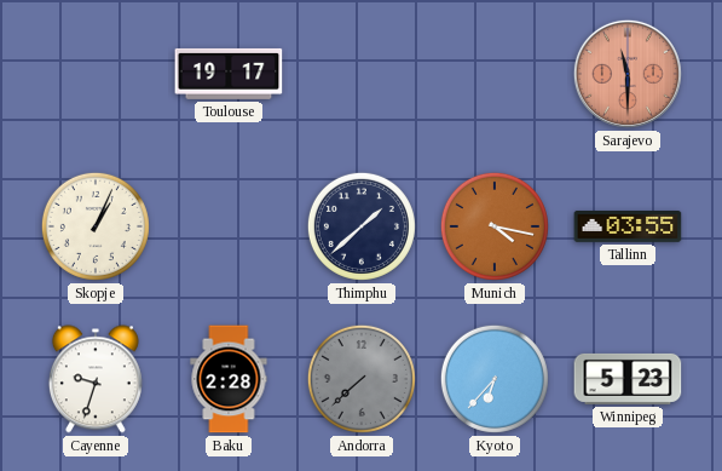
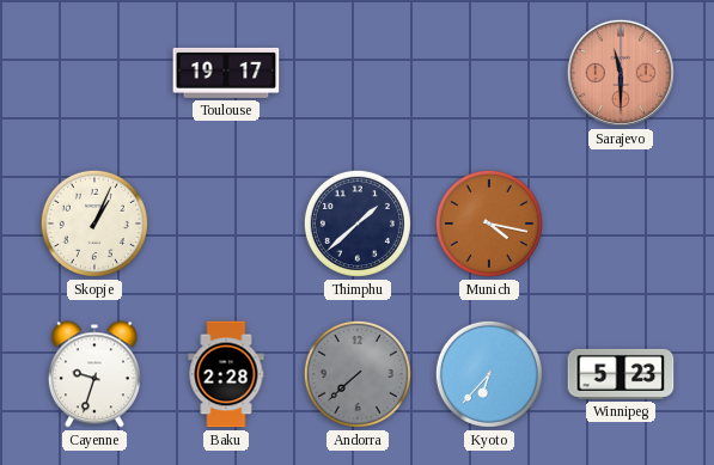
Tallinn: 03:55 -> none (628, 226)
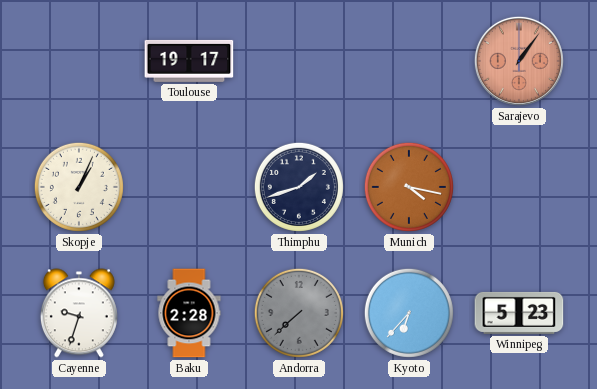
Sarajevo: 11:30 -> 1:06 (519, 61)
Thimphu: 1:38 -> 1:42 (299, 187)
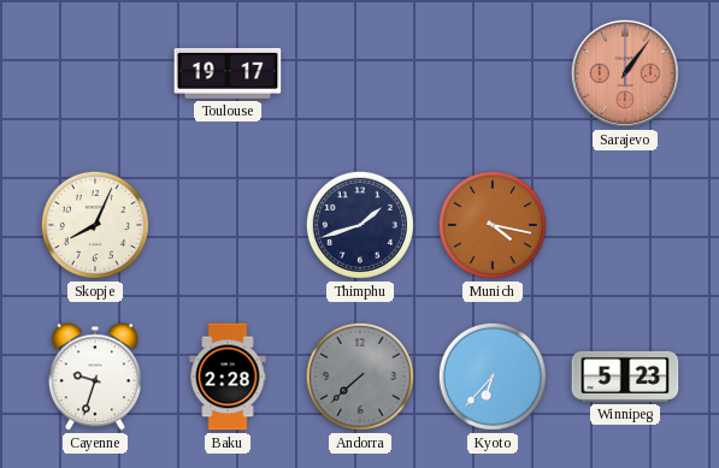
Skopje: 1:04 -> 8:04 (95, 225)
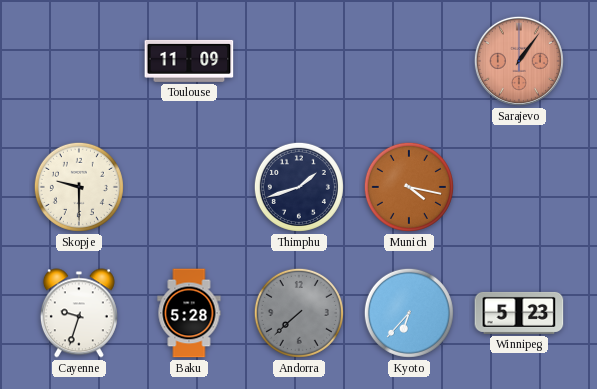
Toulouse: 19:17 -> 11:09 (189, 61)
Skopje: 8:04 -> 9:30 (79, 187)
Baku: 2:28 -> 5:28 (189, 313)
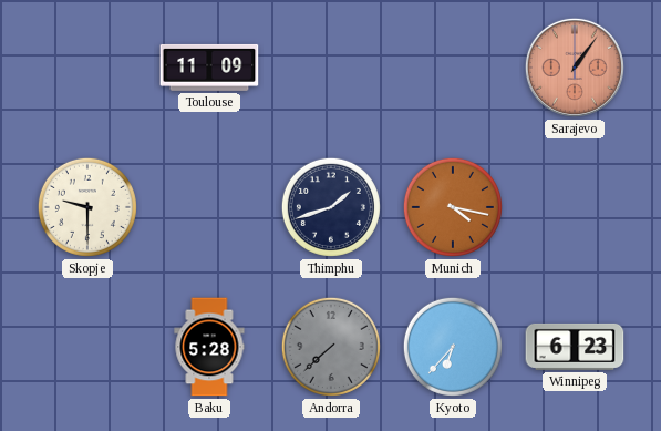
Cayenne: 9:33 -> none (79, 313)
Winnipeg: 5:23 -> 6:23 (575, 347)
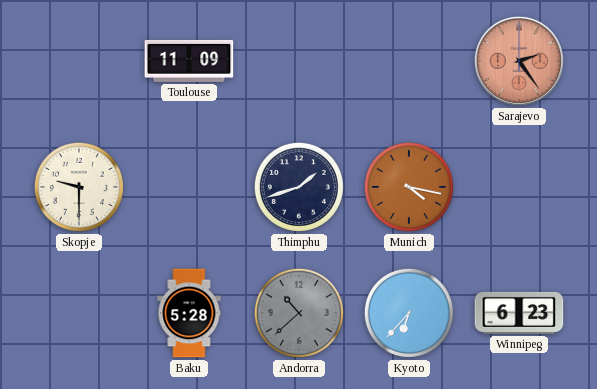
Sarajevo: 1:06 -> 2:24 (519, 61)
Andorra: 7:38 -> 10:38 (299, 313)
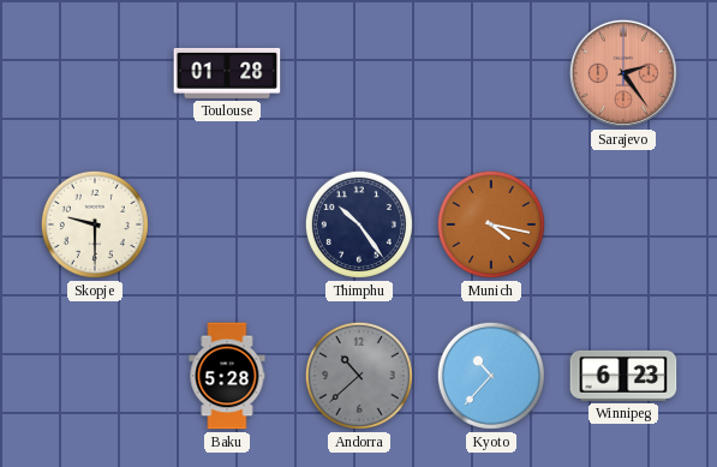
Toulouse: 11:09 -> 01:28 (227, 73)
Thimphu: 1:42 -> 10:24 (359, 224)
Kyoto: 6:37 -> 10:37 (491, 376)
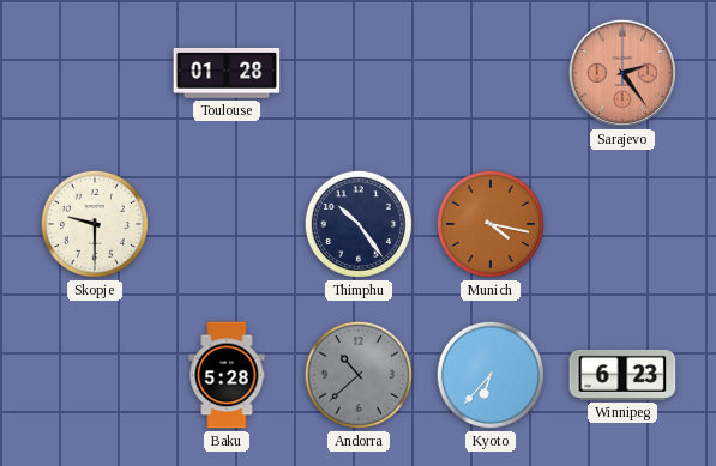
Kyoto: 10:37 -> 6:37 (491, 375)
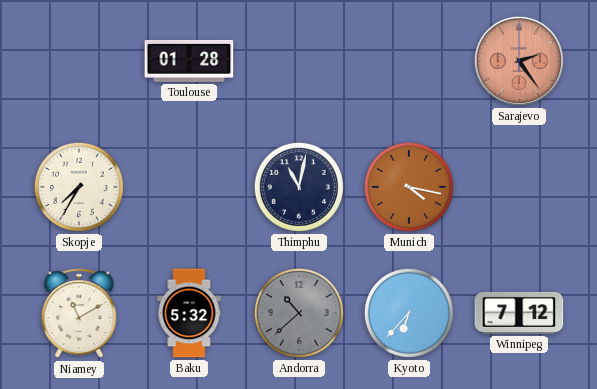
Skopje: 9:30 -> 7:35 (79, 187)
Thimphu: 10:24 -> 11:02 (299, 187)
Niamey: none -> 11:10 (79, 314)
Baku: 5:28 -> 5:32 (189, 313)
Winnipeg: 6:23 -> 7:12 (519, 313)
